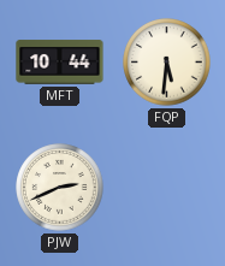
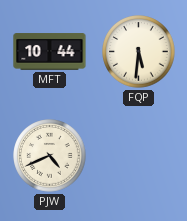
PJW: 2:41 -> 4:41 (50, 156)
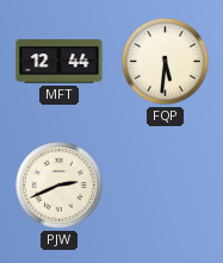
MFT: 10:44 -> 12:44 (60, 62)
PJW: 4:41 -> 2:41 (60, 186)
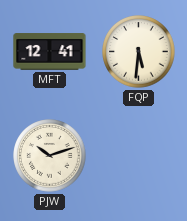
MFT: 12:44 -> 12:41 (50, 52)
PJW: 2:41 -> 10:12 (50, 156)
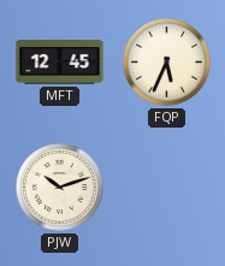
MFT: 12:41 -> 12:45 (60, 63)
FQP: 5:31 -> 5:34 (167, 63)
